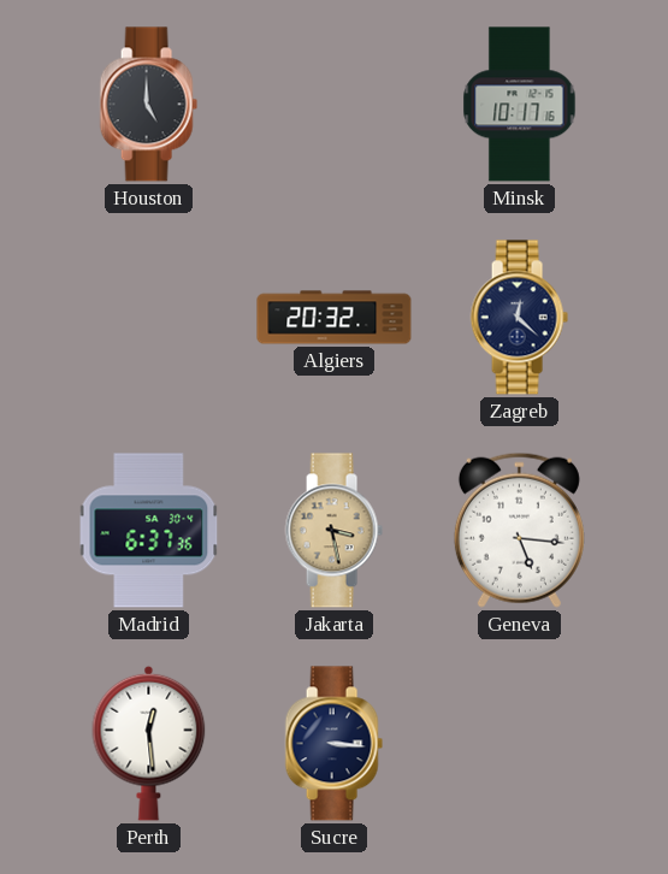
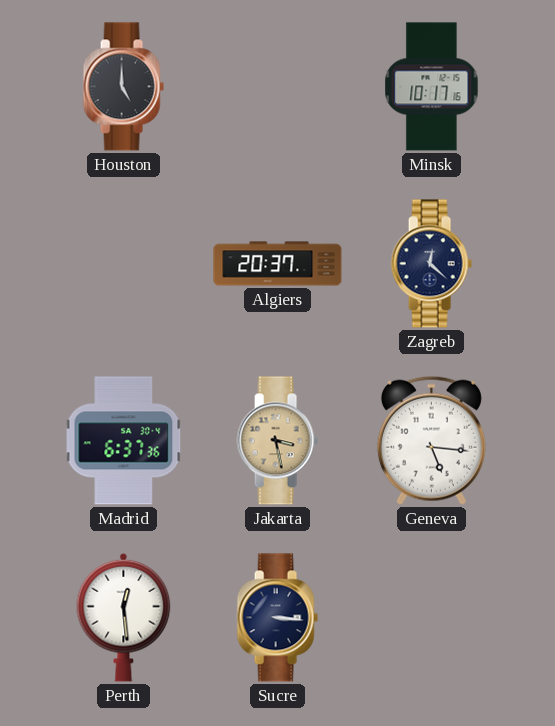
Algiers: 20:32 -> 20:37 (278, 264)
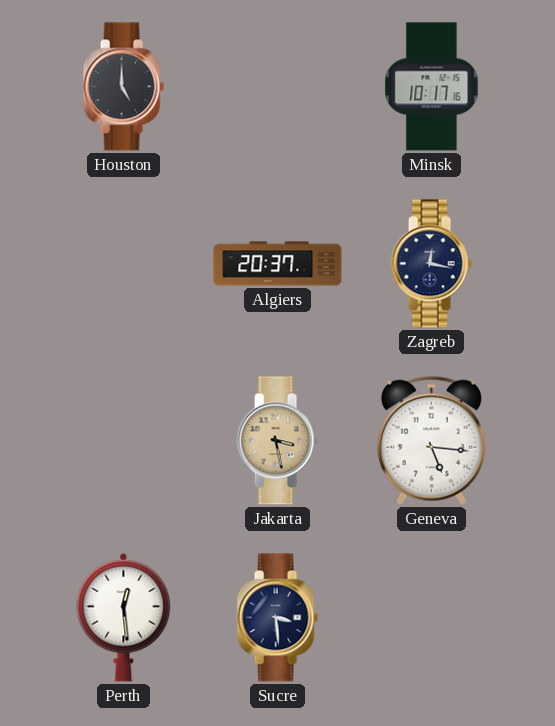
Zagreb: 12:22 -> 12:17 (431, 264)
Madrid: 6:37 -> none (124, 441)
Sucre: 3:16 -> 3:29 (277, 618)
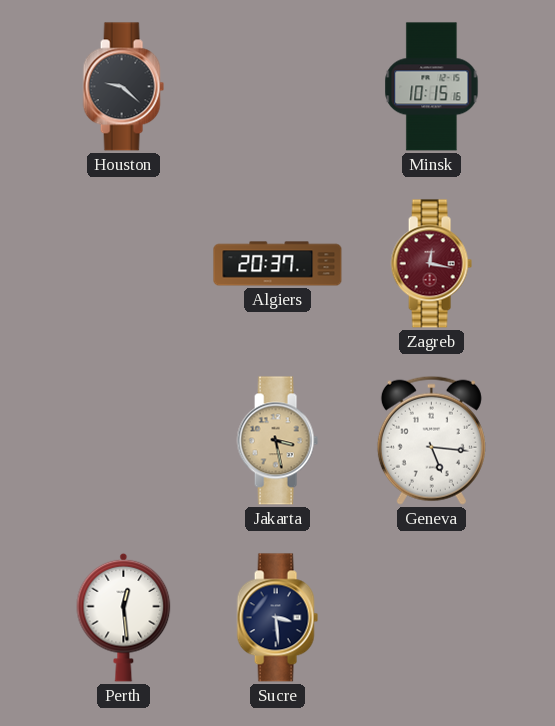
Houston: 5:00 -> 9:22 (123, 87)
Minsk: 10:17 -> 10:15 (432, 87)
Zagreb dial: navy -> burgundy (431, 264)
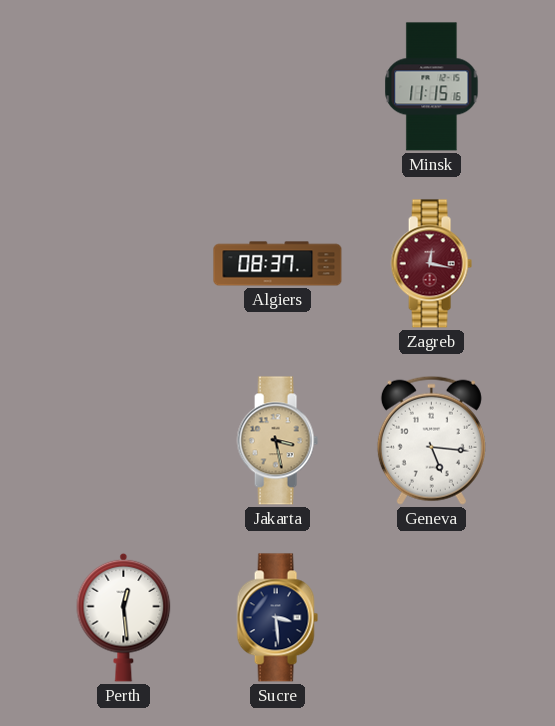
Houston: 9:22 -> none (123, 87)
Minsk: 10:15 -> 11:15 (432, 87)
Algiers: 20:37 -> 08:37 (278, 264)
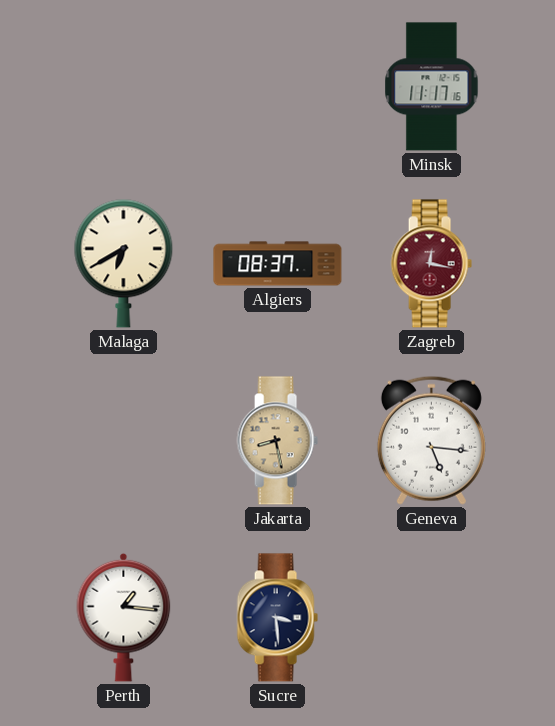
Minsk: 11:15 -> 11:17 (432, 87)
Malaga: none -> 6:40 (124, 263)
Jakarta: 3:28 -> 8:28 (277, 441)
Perth: 12:29 -> 1:16 (124, 617)
